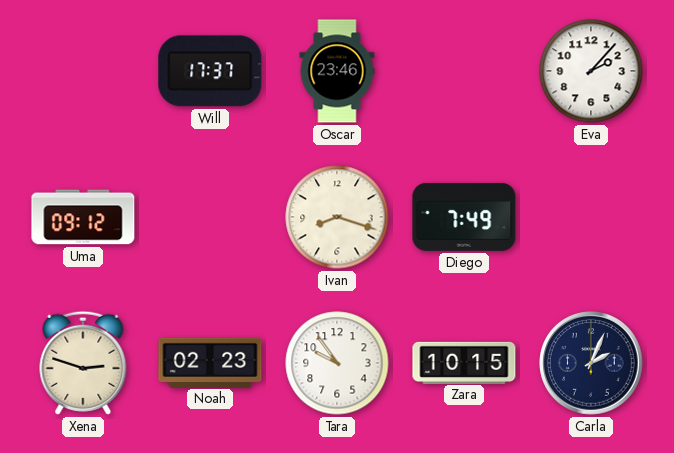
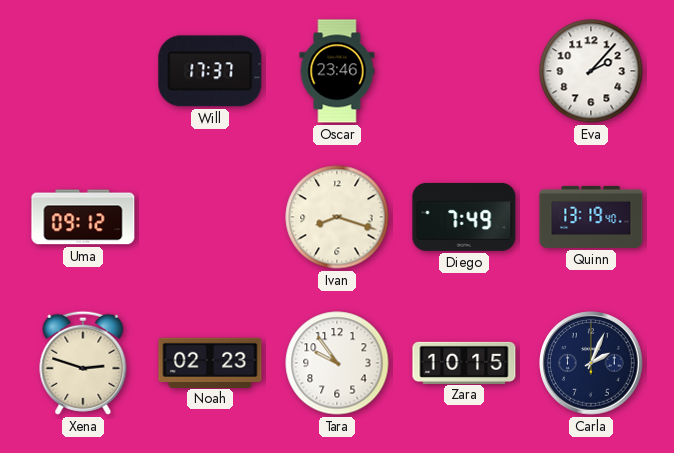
Quinn: none -> 13:19 (591, 217)
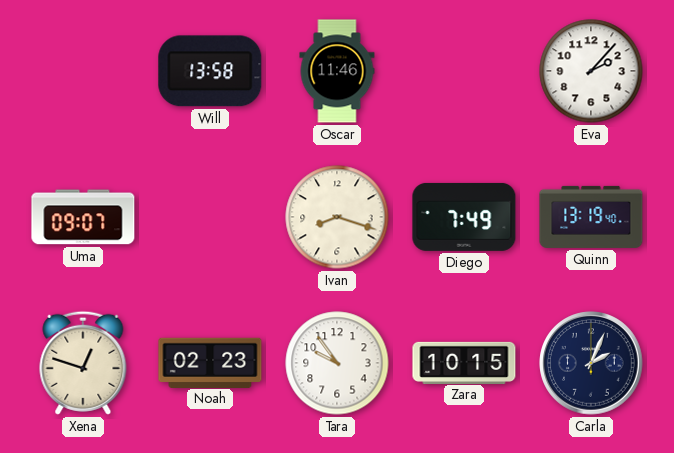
Will: 17:37 -> 13:58 (210, 71)
Oscar: 23:46 -> 11:46 (337, 71)
Uma: 09:12 -> 09:07 (83, 217)
Xena: 2:48 -> 12:48 (83, 363)
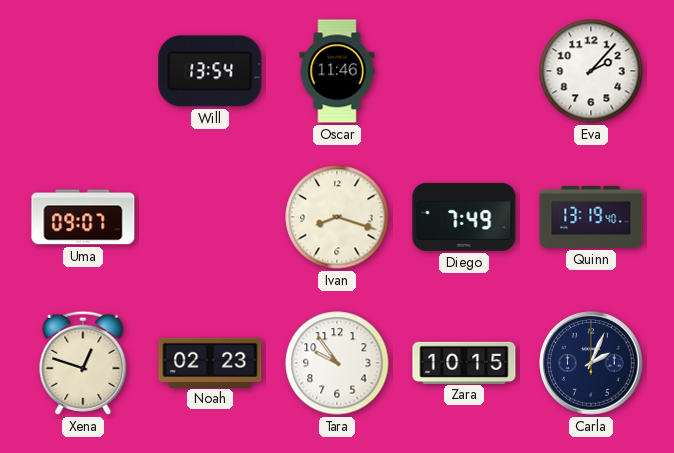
Will: 13:58 -> 13:54 (210, 71)
